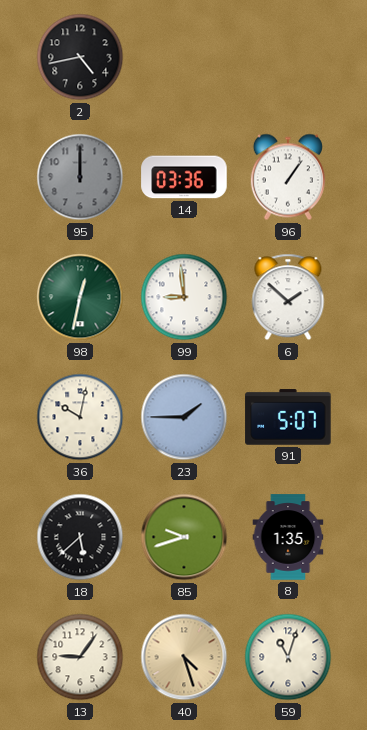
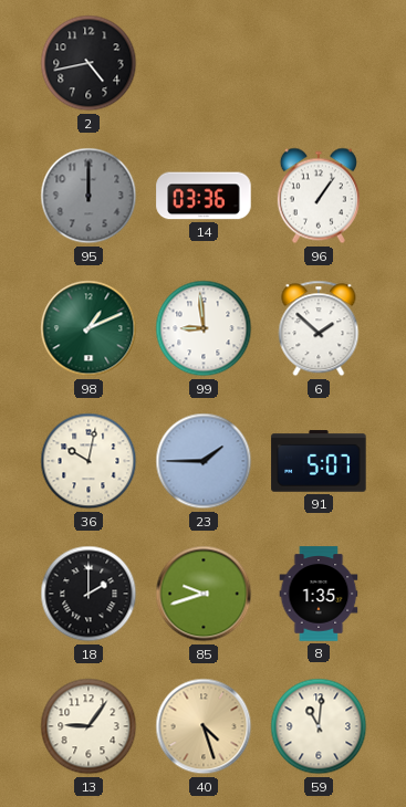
98: 12:32 -> 1:11 (89, 328)
18: 5:38 -> 2:00 (89, 594)
59: 11:03 -> 11:01 (319, 726)
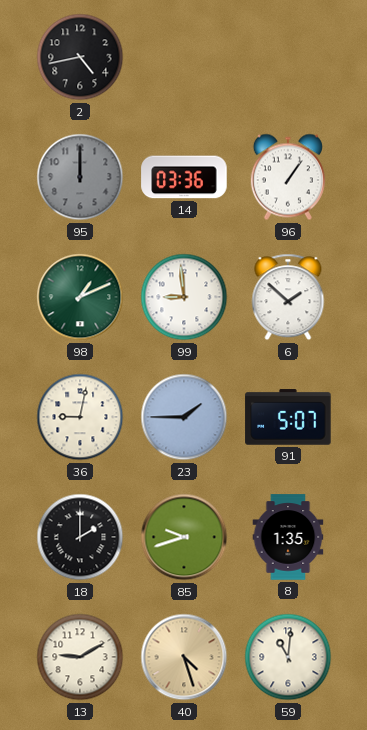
36: 10:02 -> 9:02 (80, 417)
13: 9:06 -> 9:10 (80, 657)
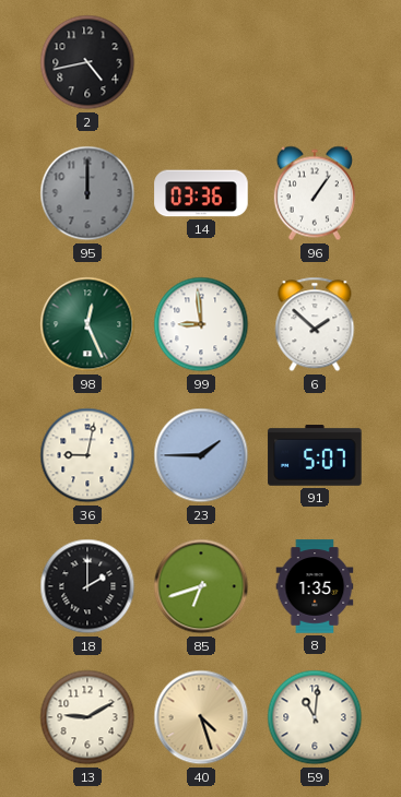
98: 1:11 -> 12:26 (87, 324)
85: 9:42 -> 6:42 (201, 586)
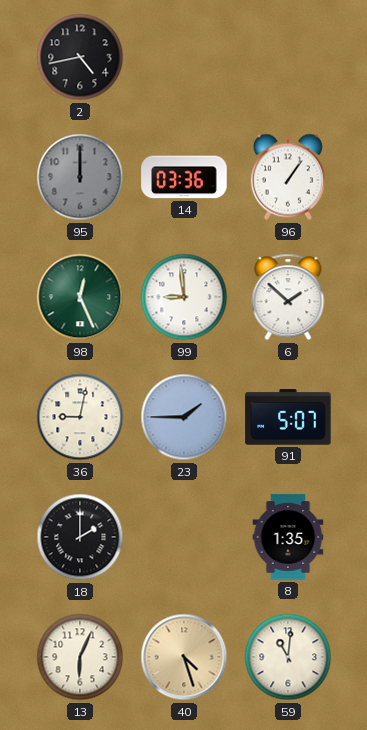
85: 6:42 -> none (201, 586)
13: 9:10 -> 6:04 (80, 657)
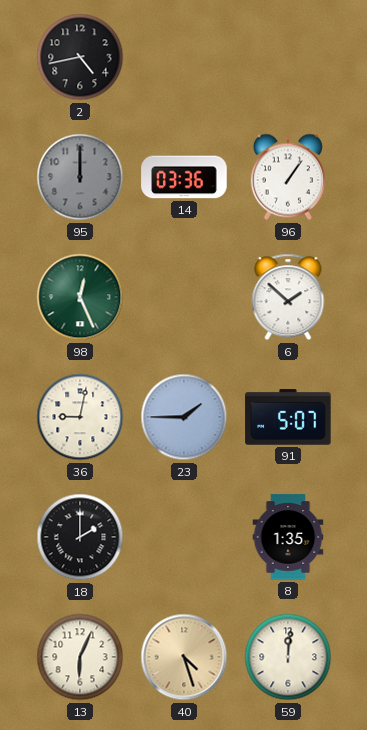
99: 8:59 -> none (184, 297)
59: 11:01 -> 12:01 (288, 657)
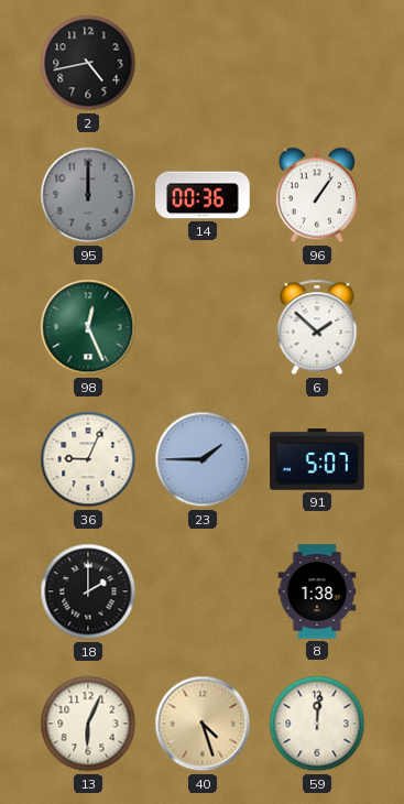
14: 03:36 -> 00:36 (203, 195)
36: 9:02 -> 9:04 (88, 459)
8: 1:35 -> 1:38 (317, 591)
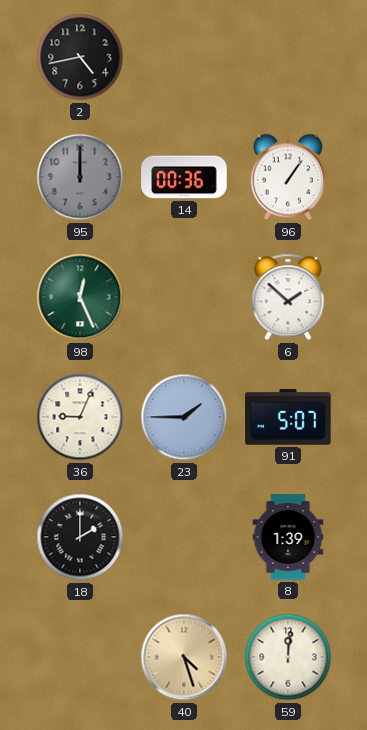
8: 1:38 -> 1:39 (288, 537)
13: 6:04 -> none (88, 724)
